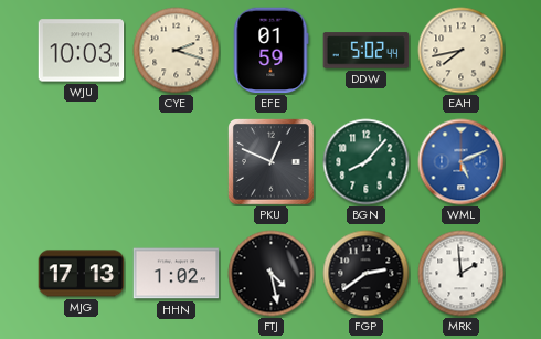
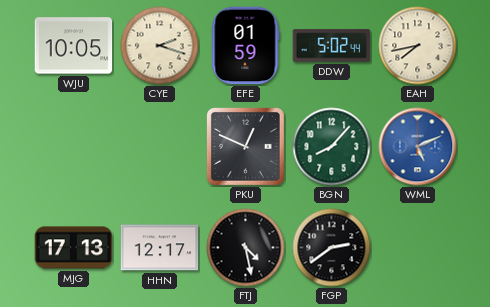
WJU: 10:03 -> 10:05 (74, 46)
HHN: 1:02 -> 12:17 (160, 248)
MRK: 1:59 -> none (462, 274)
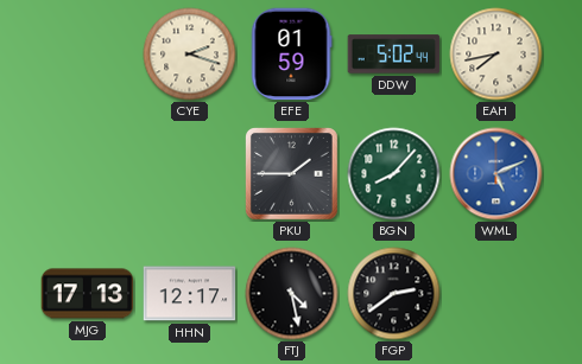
WJU: 10:05 -> none (74, 46)
PKU: 12:49 -> 1:45 (292, 174)
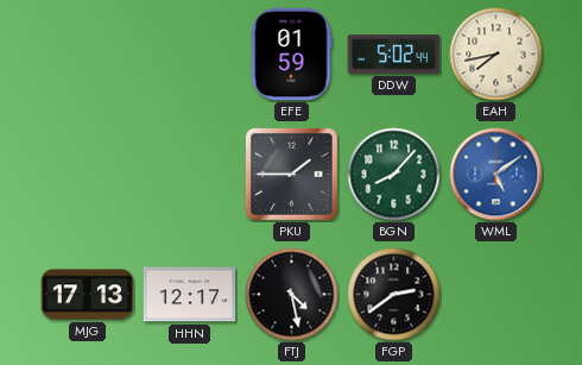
CYE: 2:18 -> none (190, 55)
WML: 5:11 -> 5:09 (496, 175)
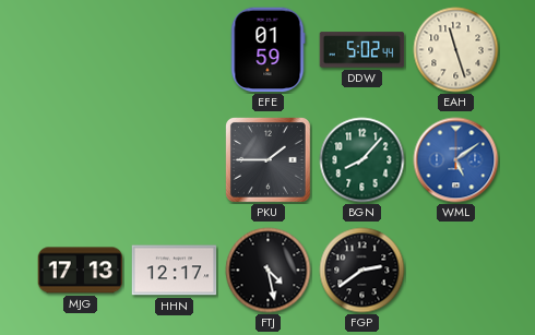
EAH: 7:43 -> 11:27 (456, 50)
